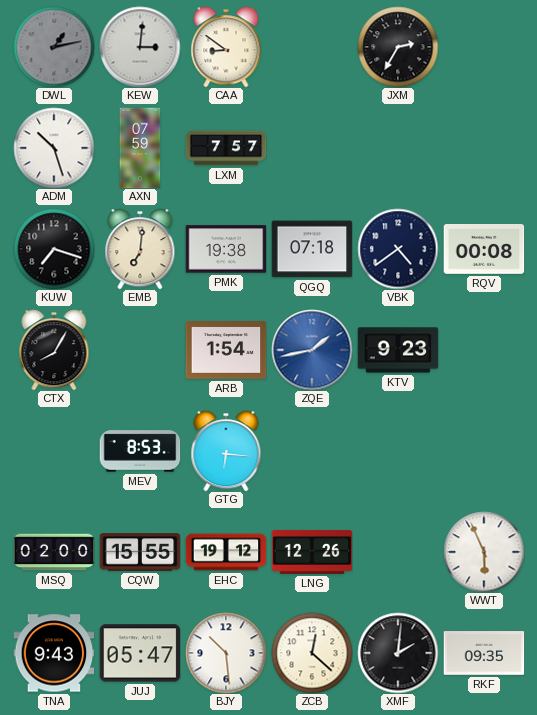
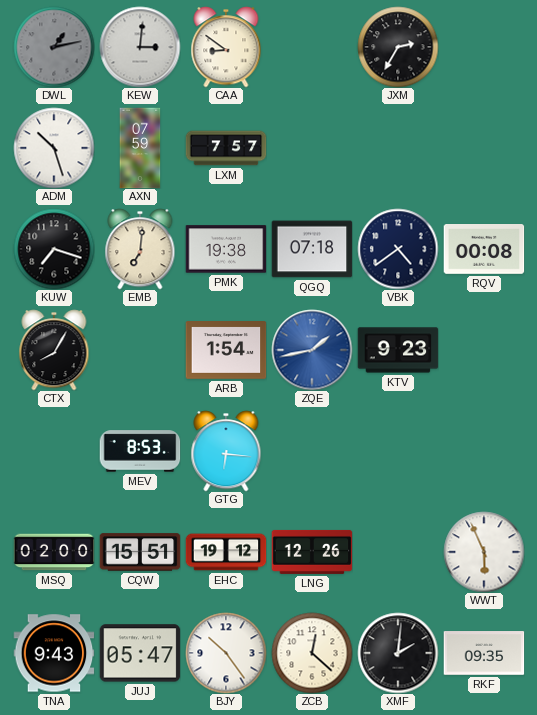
CQW: 15:55 -> 15:51 (140, 552)
BJY: 10:29 -> 10:24 (226, 653)
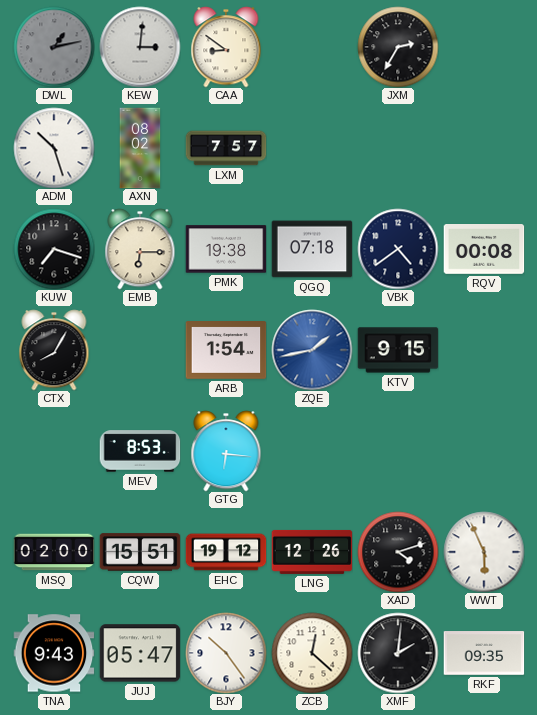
AXN: 07:59 -> 08:02 (140, 148)
EMB: 7:01 -> 6:15 (140, 249)
KTV: 9:23 -> 9:15 (398, 350)
XAD: none -> 4:12 (398, 552)
